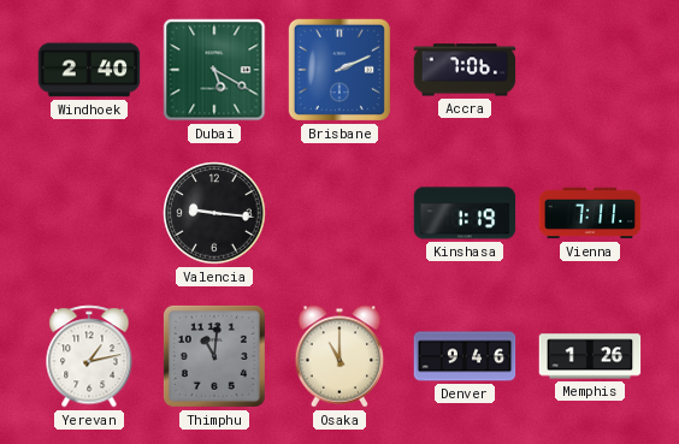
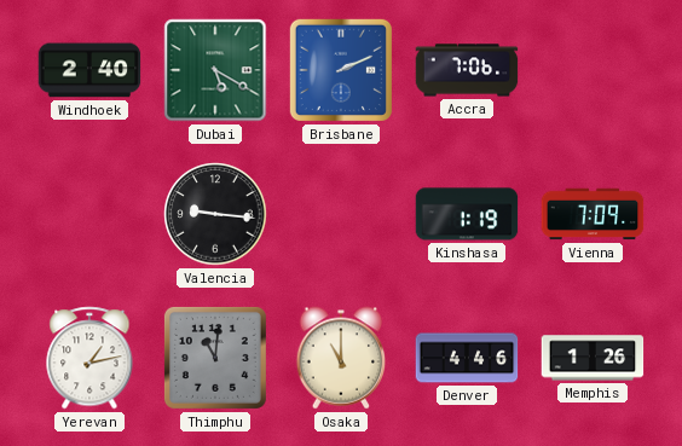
Vienna: 7:11 -> 7:09 (593, 214)
Denver: 9:46 -> 4:46 (467, 358)
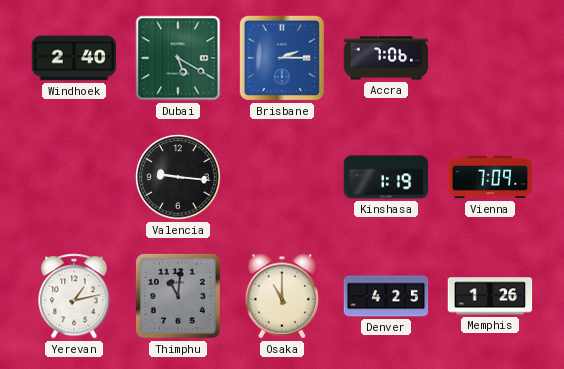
Brisbane: 2:11 -> 2:15 (282, 58)
Denver: 4:46 -> 4:25 (386, 296)
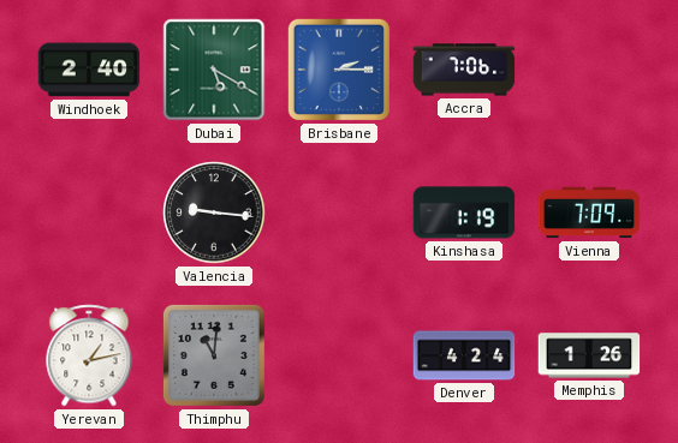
Osaka: 11:00 -> none (282, 296)
Denver: 4:25 -> 4:24 (464, 355)
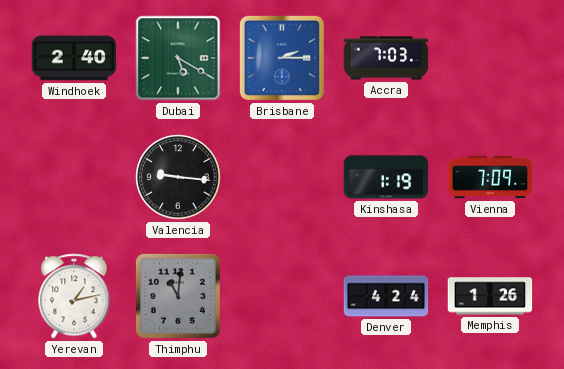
Accra: 7:06 -> 7:03 (386, 58)
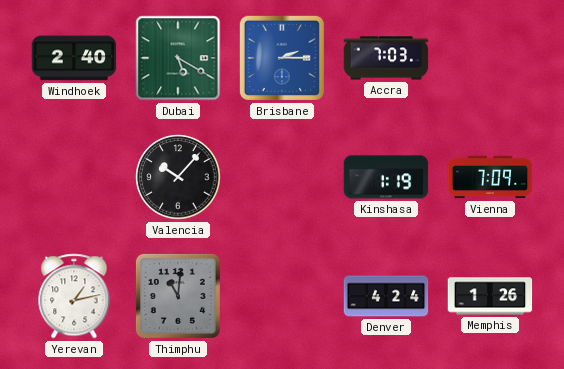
Valencia: 9:16 -> 10:07 (178, 177)
